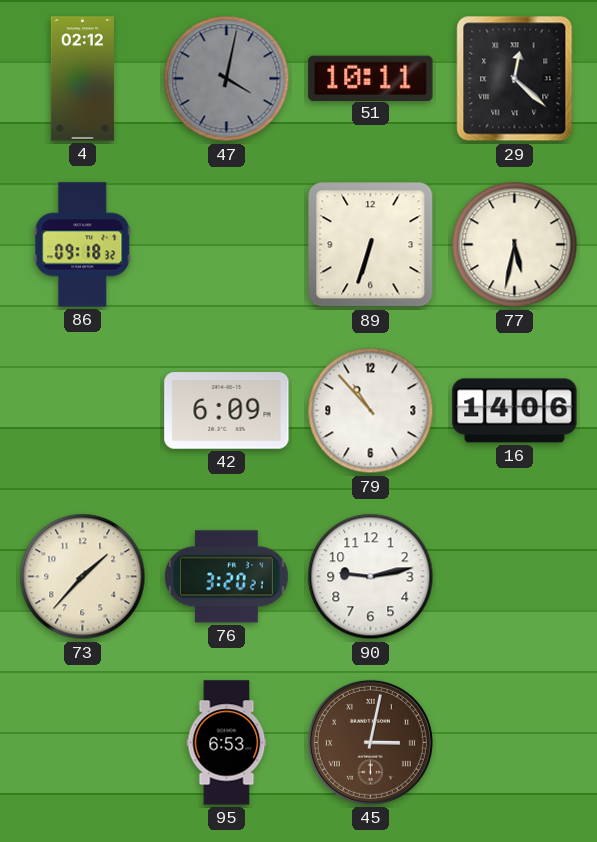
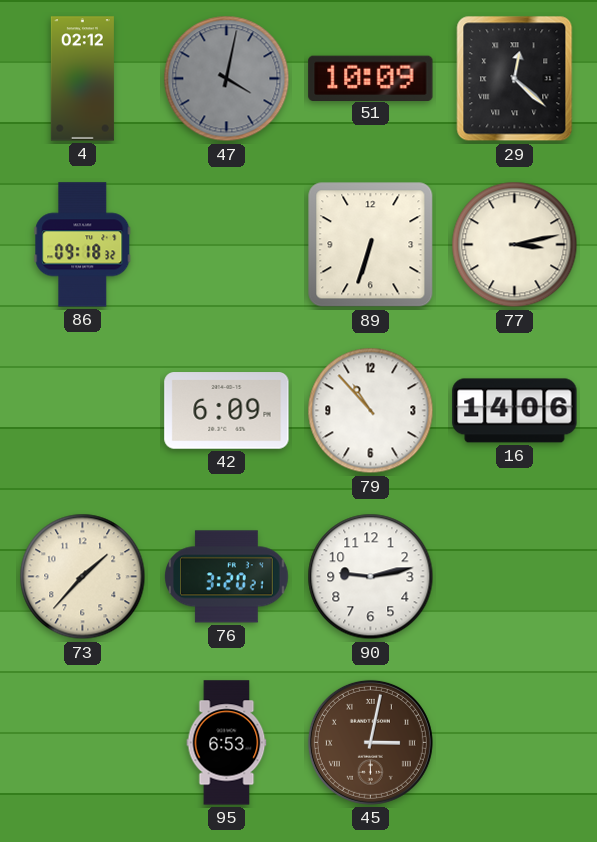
51: 10:11 -> 10:09 (371, 78)
77: 5:32 -> 3:13 (515, 245)
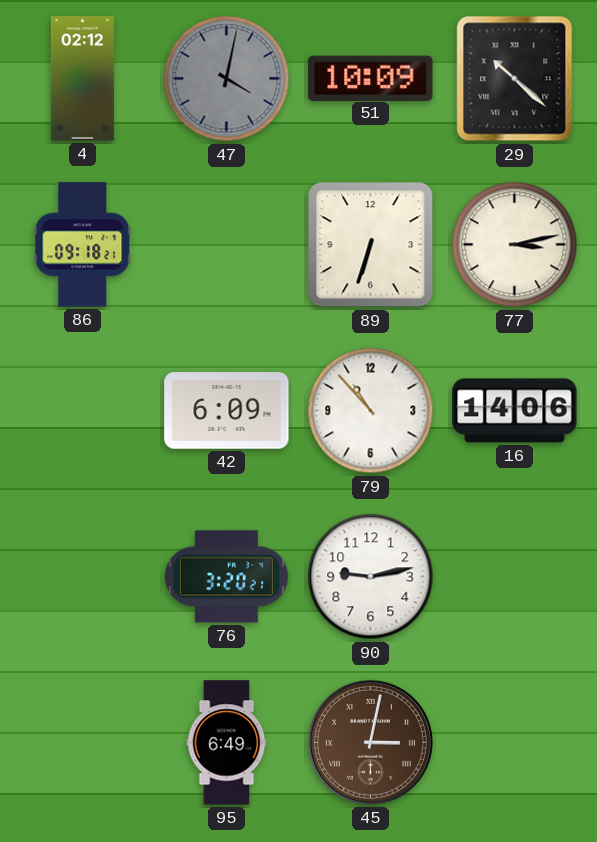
29: 12:22 -> 10:22 (515, 79)
86: 09:18:32 -> 09:18:21 (83, 245)
73: 1:37 -> none (83, 577)
95: 6:53 -> 6:49 (227, 743)
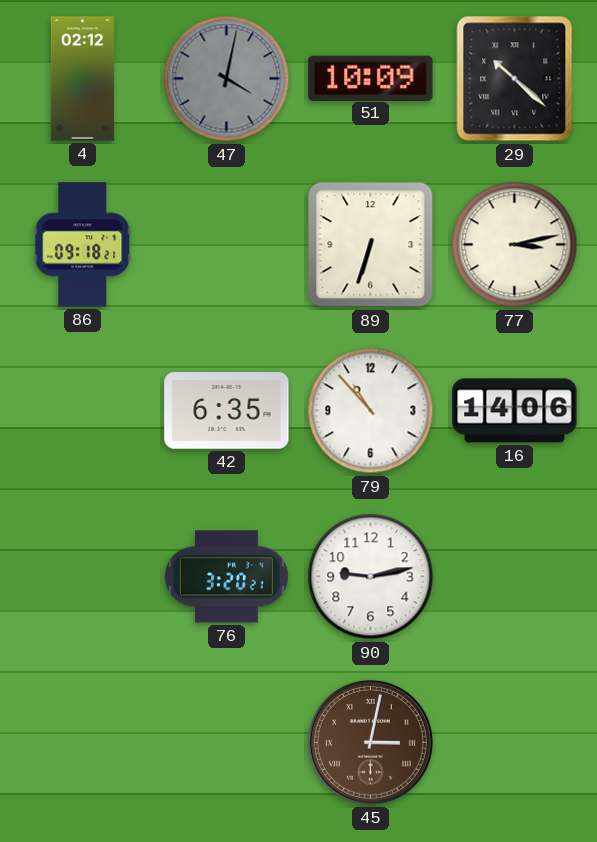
42: 6:09 -> 6:35 (227, 411)
95: 6:49 -> none (227, 743)
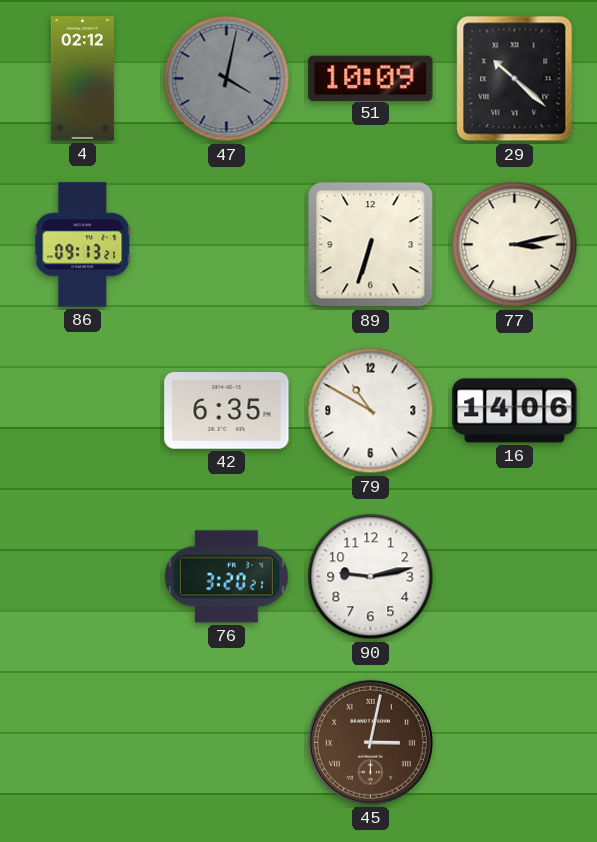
86: 09:18 -> 09:13 (83, 245)
79: 10:53 -> 10:50 (371, 411)
